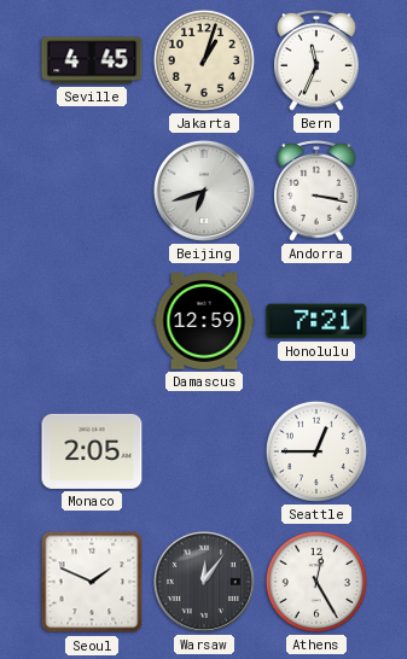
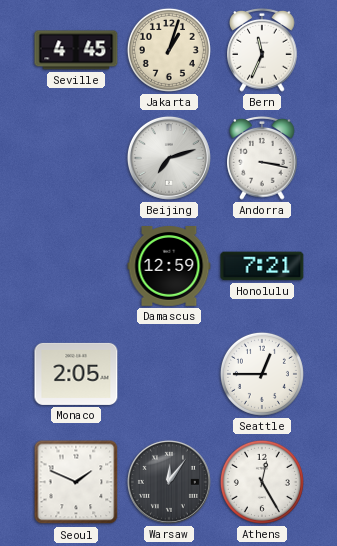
Beijing: 6:42 -> 7:12 (169, 158)
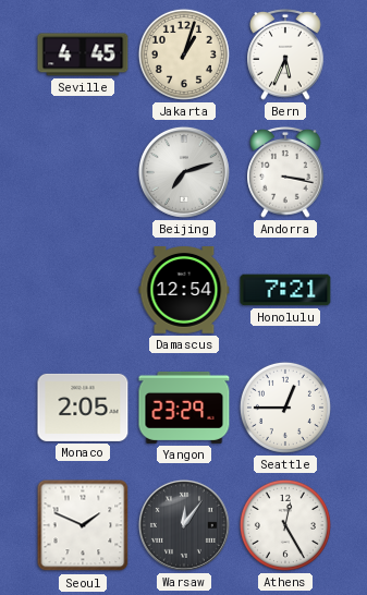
Bern: 11:34 -> 5:34 (285, 56)
Damascus: 12:59 -> 12:54 (184, 291)
Yangon: none -> 23:29 (184, 408)
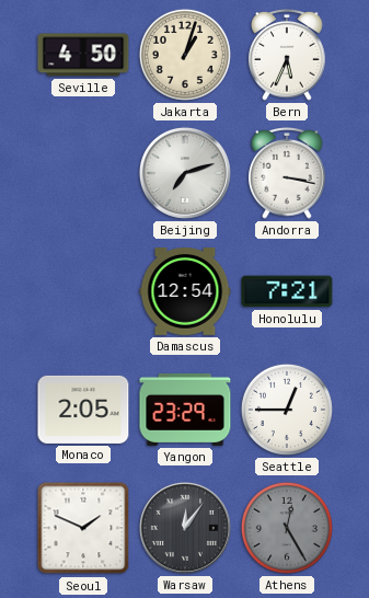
Seville: 4:45 -> 4:50 (83, 55)
Athens dial: white -> grey (287, 528)
